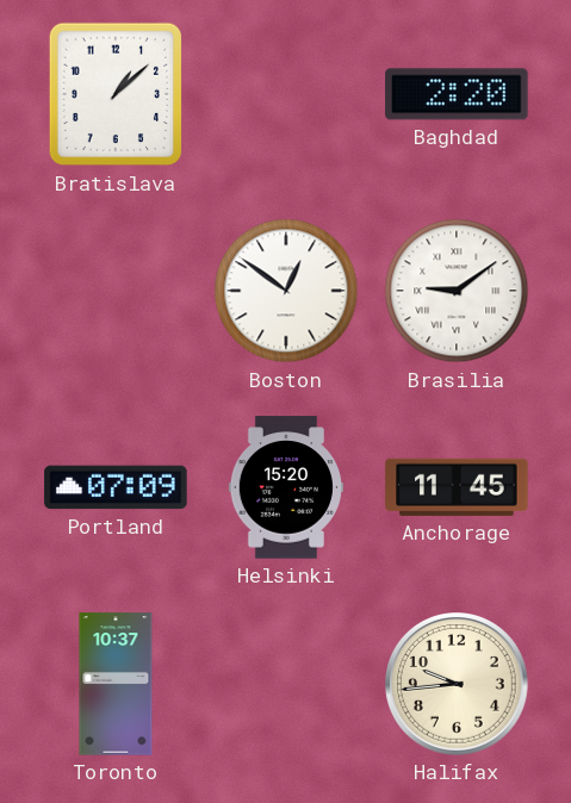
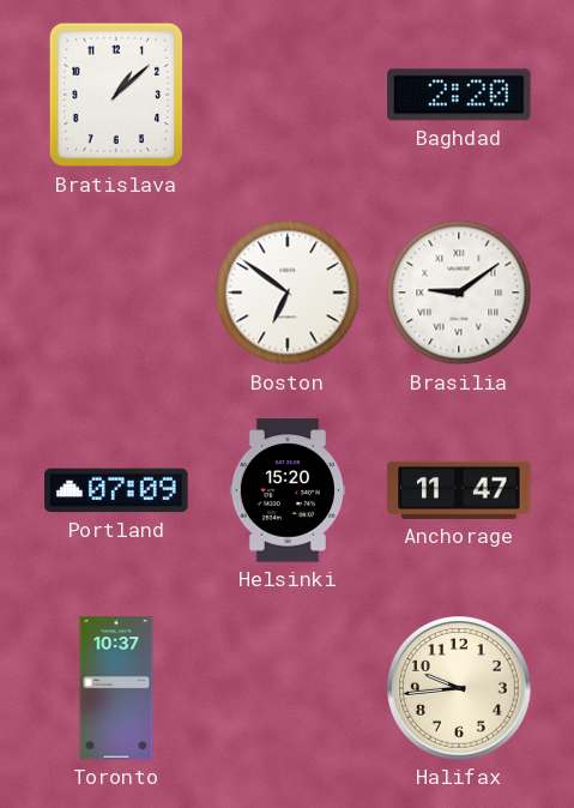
Boston: 12:51 -> 6:51 (288, 293)
Anchorage: 11:45 -> 11:47 (459, 490)
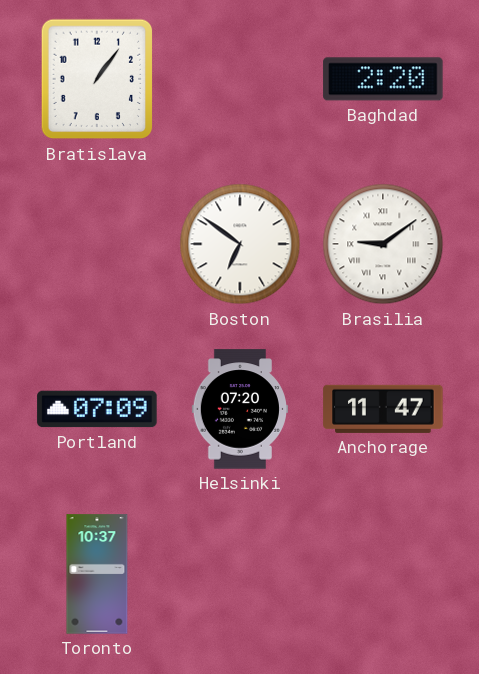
Bratislava: 1:08 -> 1:06 (97, 79)
Helsinki: 15:20 -> 07:20 (239, 409)
Halifax: 9:44 -> none (460, 689)
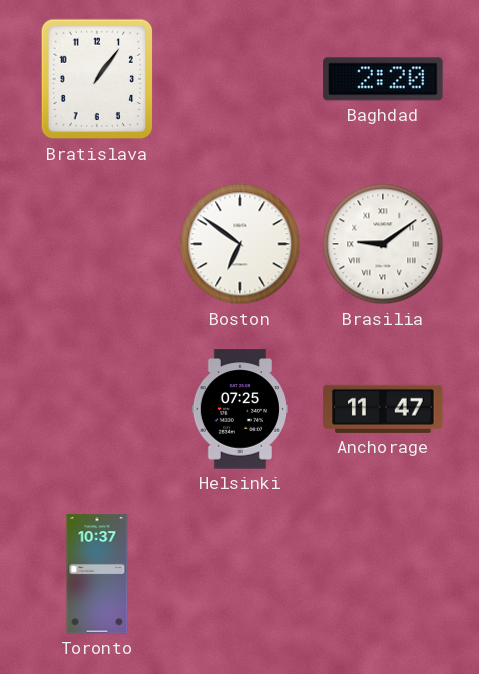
Portland: 07:09 -> none (97, 409)
Helsinki: 07:20 -> 07:25 (239, 409)
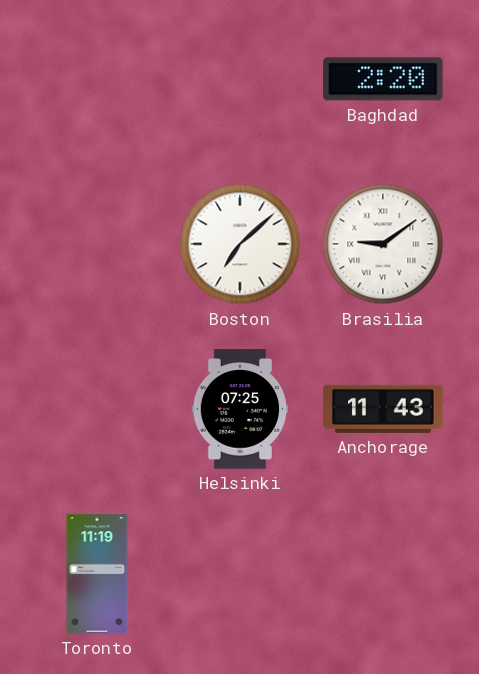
Bratislava: 1:06 -> none (97, 79)
Boston: 6:51 -> 7:08 (240, 244)
Anchorage: 11:47 -> 11:43 (383, 409)
Toronto: 10:37 -> 11:19 (97, 574)
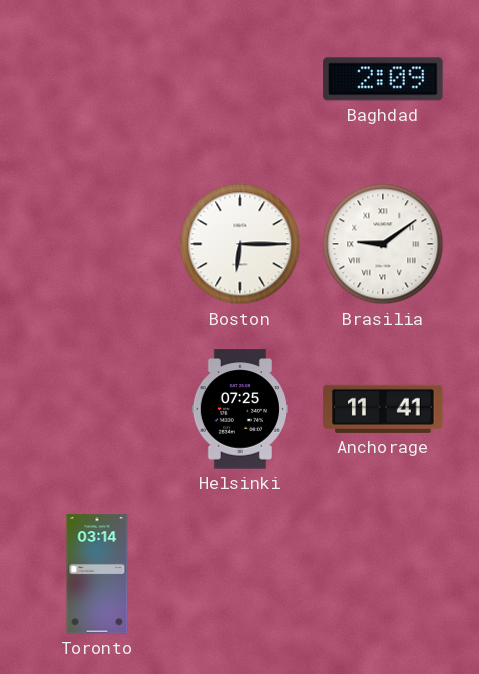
Baghdad: 2:20 -> 2:09 (383, 79)
Boston: 7:08 -> 6:15 (240, 244)
Anchorage: 11:43 -> 11:41 (383, 409)
Toronto: 11:19 -> 03:14 (97, 574)
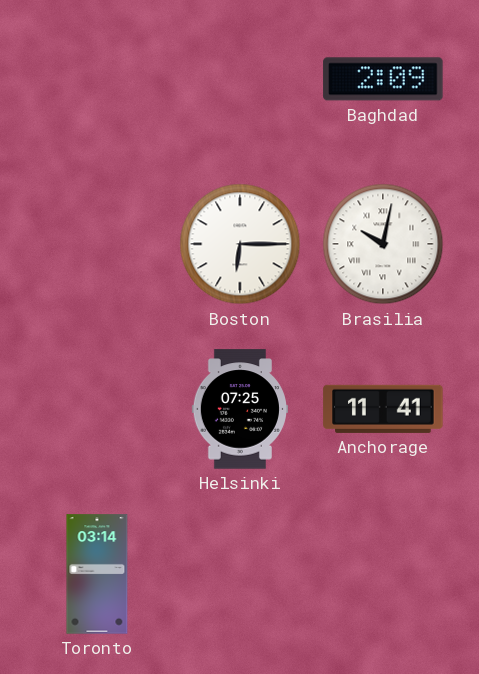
Brasilia: 9:09 -> 10:02 (383, 244)
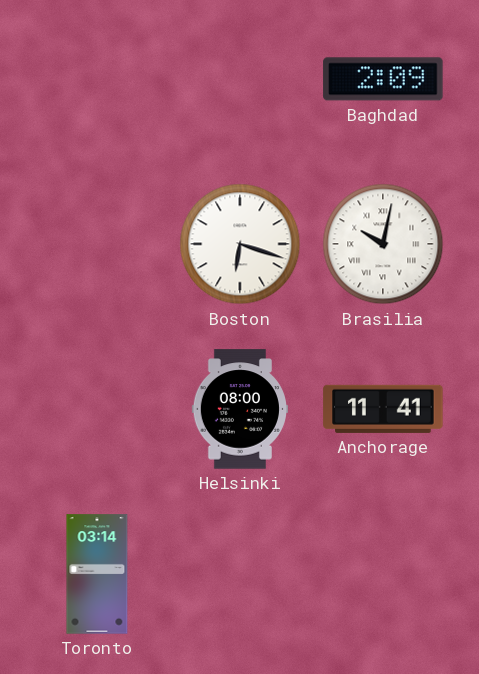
Boston: 6:15 -> 6:18 (240, 244)
Helsinki: 07:25 -> 08:00 (239, 409)
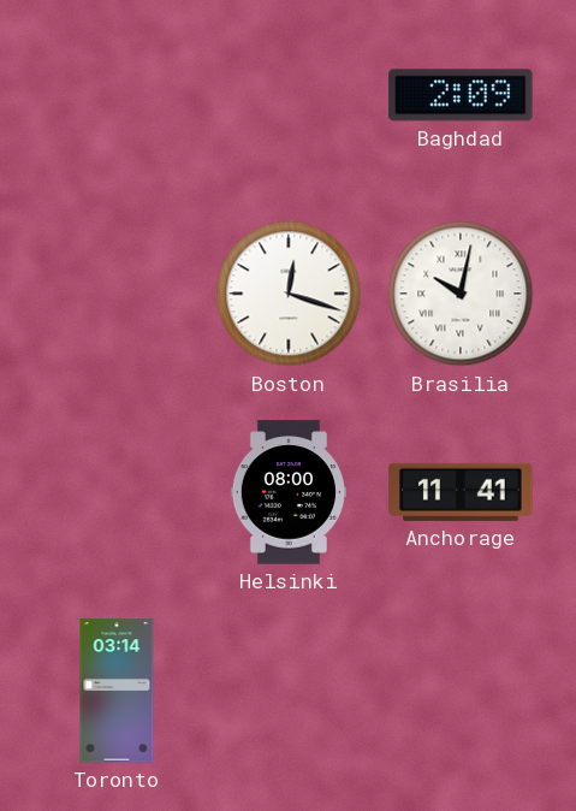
Boston: 6:18 -> 12:18 (289, 294)
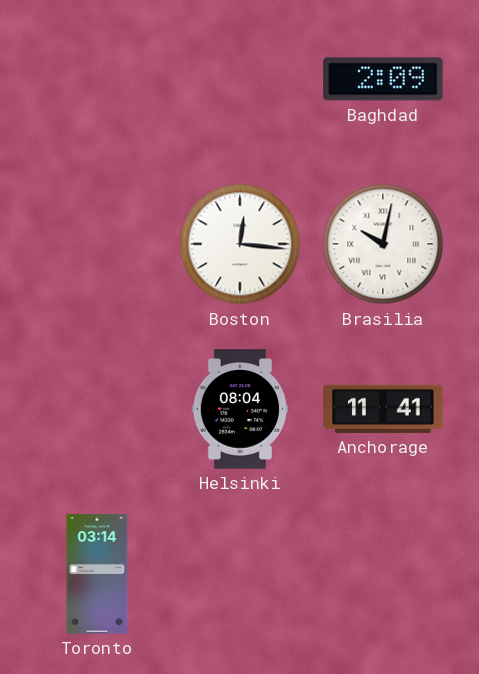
Boston: 12:18 -> 12:16 (240, 244)
Helsinki: 08:00 -> 08:04 (239, 409)
